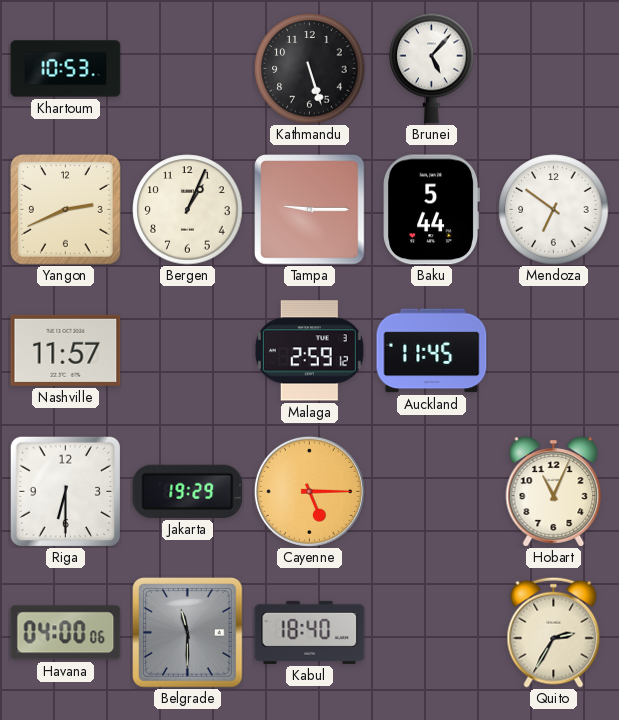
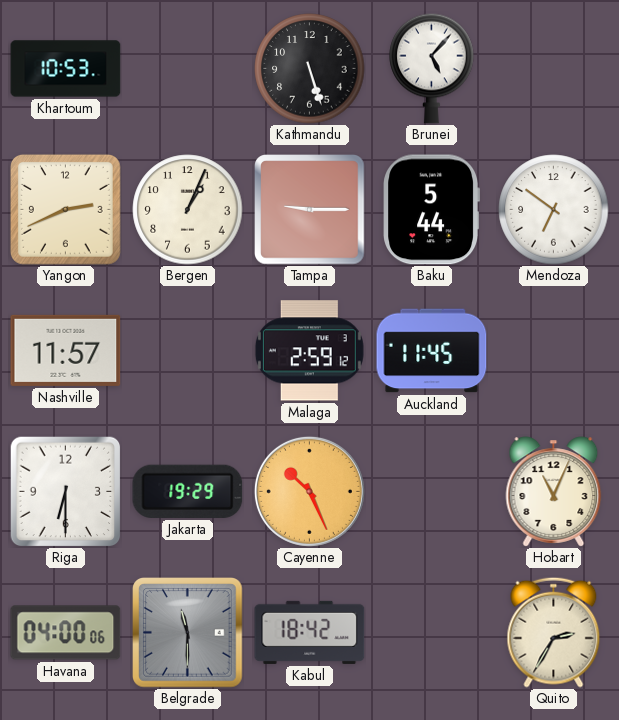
Cayenne: 5:15 -> 10:26 (309, 491)
Kabul: 18:40 -> 18:42 (310, 632)
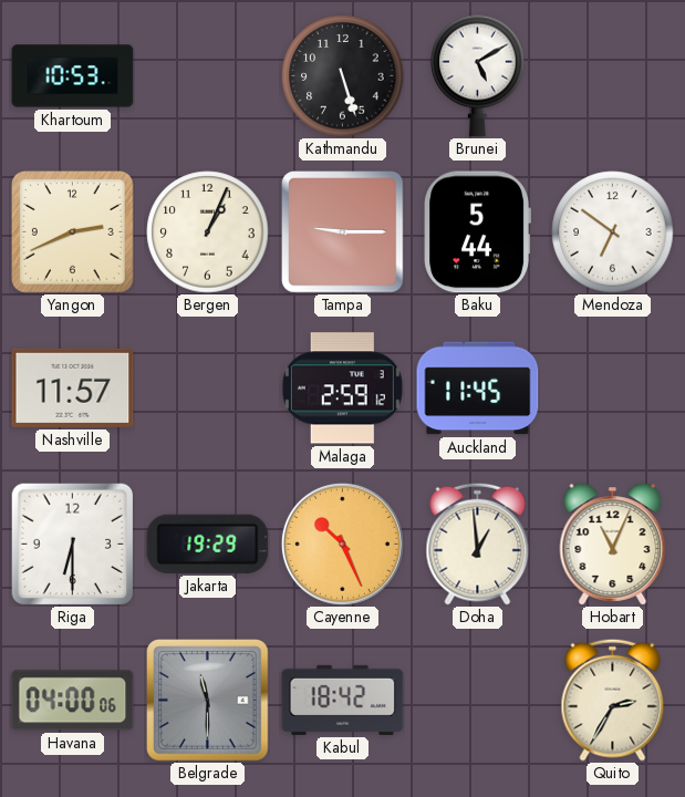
Brunei: 5:07 -> 5:10 (478, 75)
Doha: none -> 12:59 (478, 544)
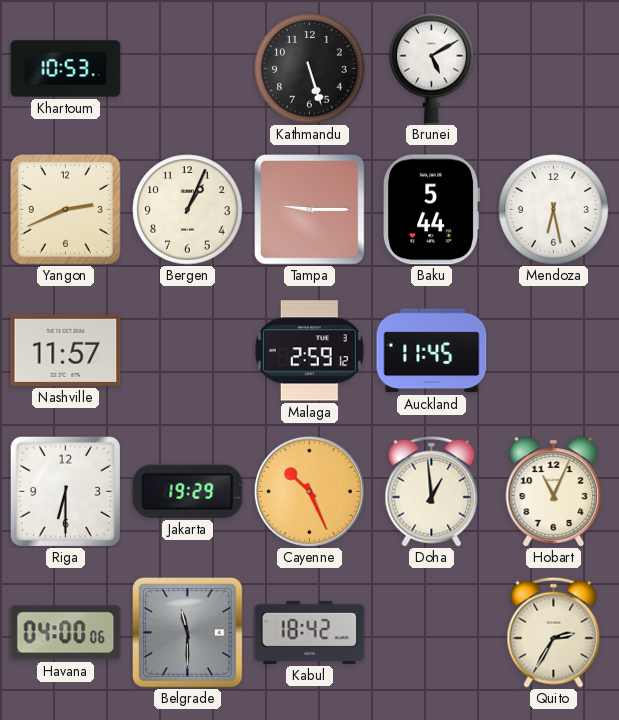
Mendoza: 6:51 -> 6:28 (554, 210)
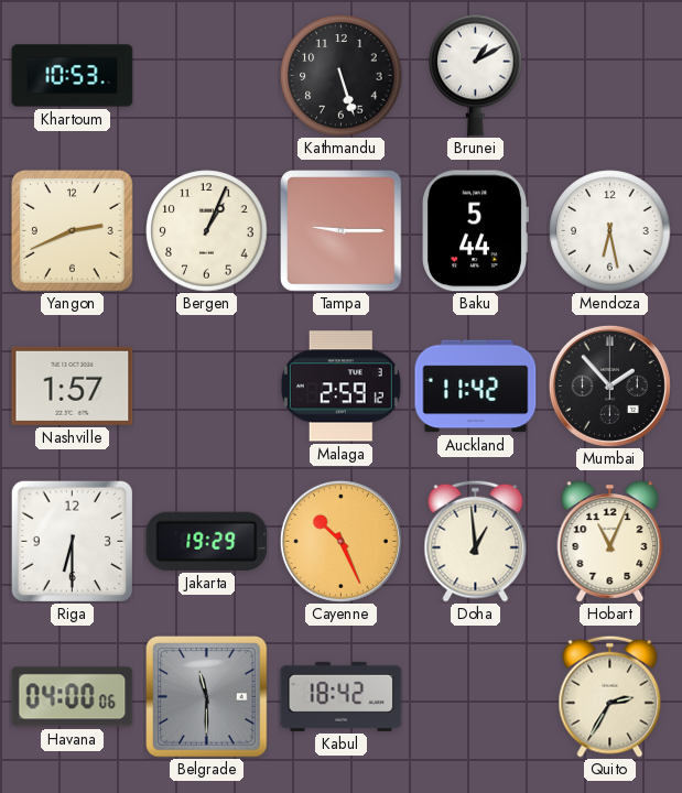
Brunei: 5:10 -> 1:10 (476, 75)
Nashville: 11:57 -> 1:57 (73, 385)
Auckland: 11:45 -> 11:42 (476, 387)
Mumbai: none -> 1:53 (609, 385)
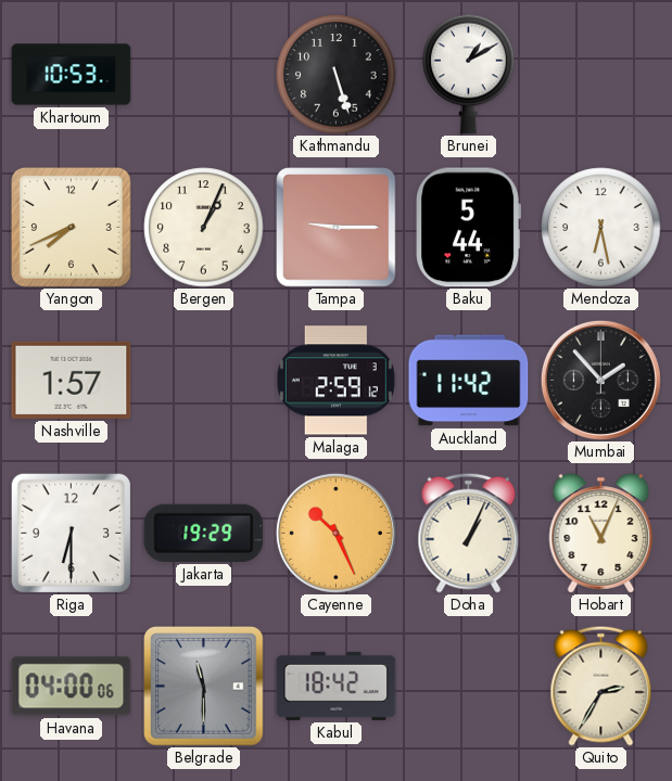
Yangon: 2:41 -> 7:41 (71, 227)
Doha: 12:59 -> 1:04 (469, 533)
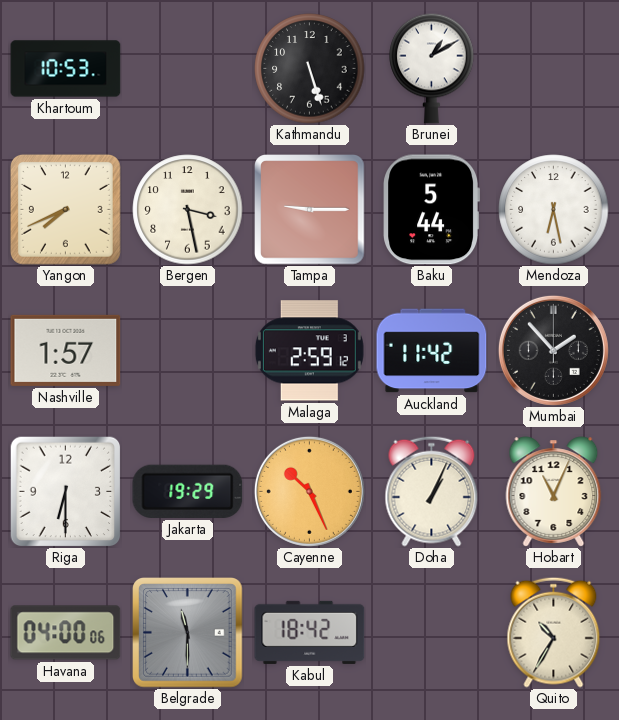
Bergen: 1:04 -> 3:28 (188, 210)
Quito: 2:35 -> 10:35 (554, 632)
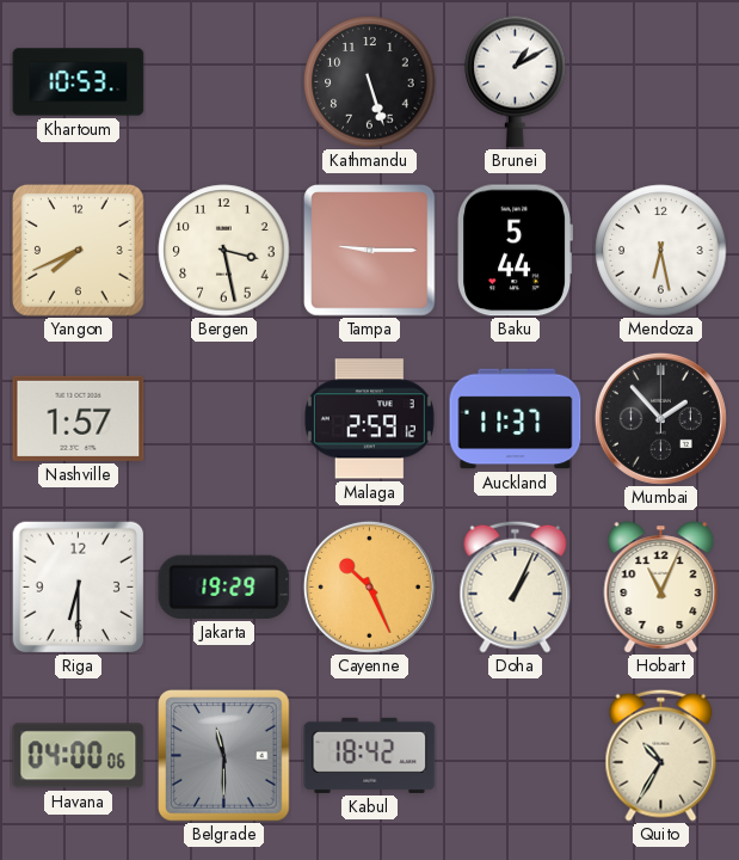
Auckland: 11:42 -> 11:37 (516, 419)
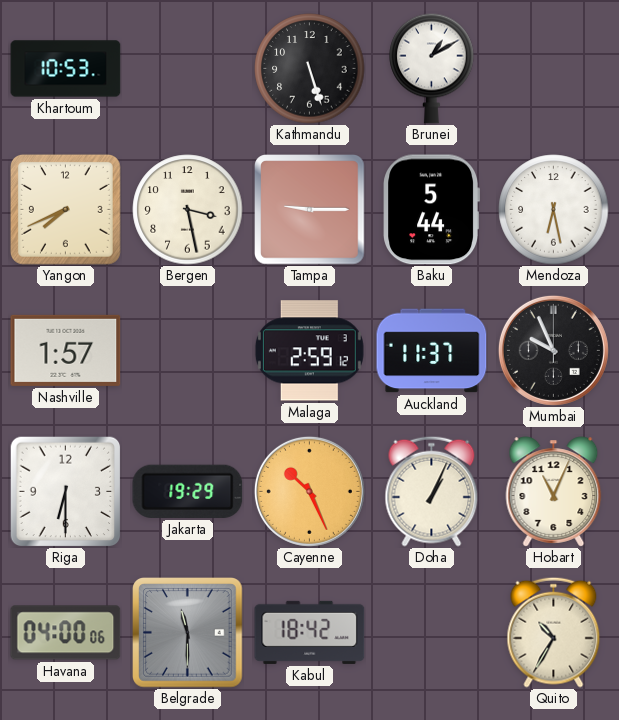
Mumbai: 1:53 -> 9:56 (553, 350)
